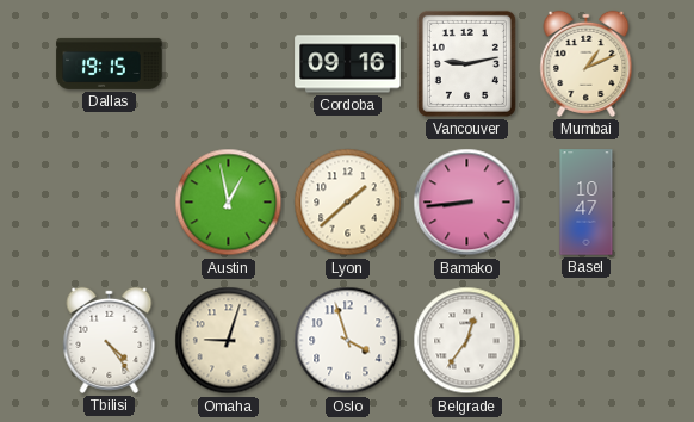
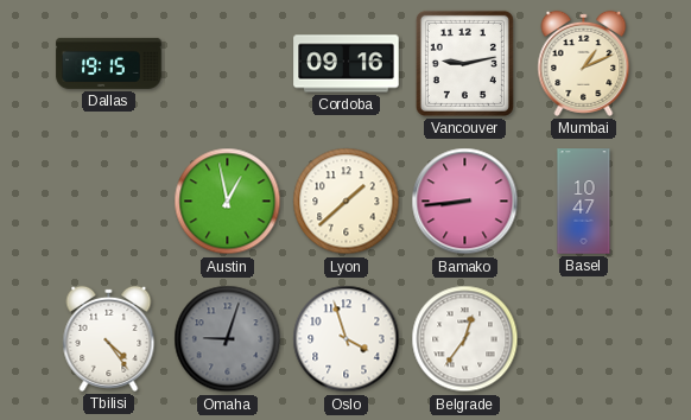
Omaha dial: cream -> grey (228, 339)
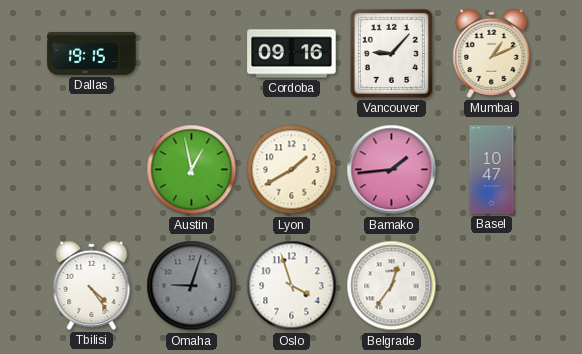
Vancouver: 9:13 -> 9:07 (391, 53)
Lyon: 1:38 -> 1:40 (292, 170)
Bamako: 8:44 -> 1:44 (392, 170)
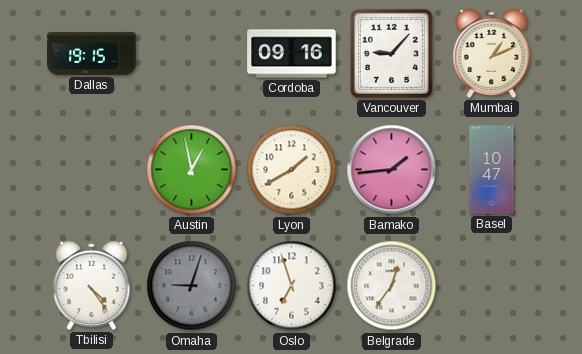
Oslo: 3:57 -> 6:57 (292, 286)
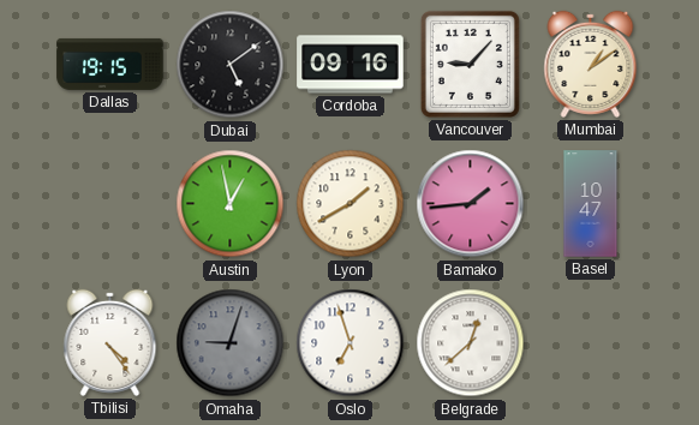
Dubai: none -> 5:09 (231, 65)
Mumbai: 1:11 -> 1:09 (591, 64)
Belgrade: 12:36 -> 12:38 (471, 343)
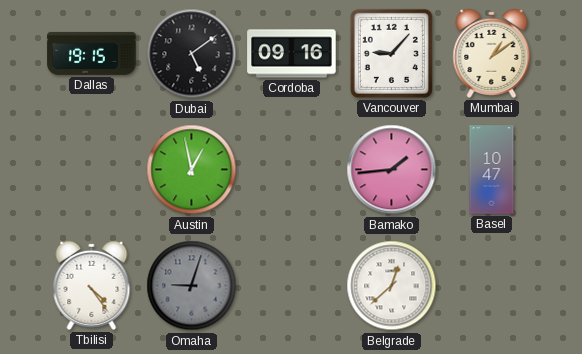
Lyon: 1:40 -> none (351, 204)
Oslo: 6:57 -> none (351, 343)
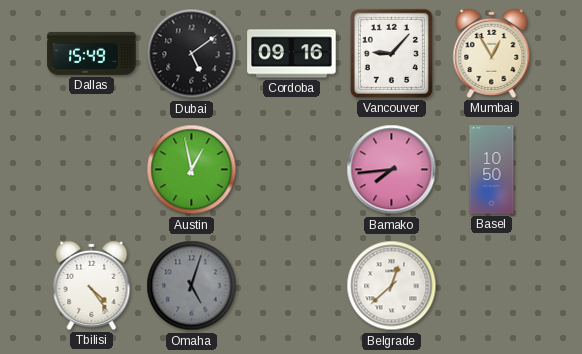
Dallas: 19:15 -> 15:49 (92, 53)
Mumbai: 1:09 -> 12:55 (492, 53)
Bamako: 1:44 -> 7:44 (392, 170)
Basel: 10:47 -> 10:50 (492, 170)
Omaha: 9:03 -> 5:03 (192, 286)
